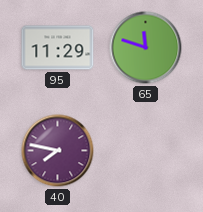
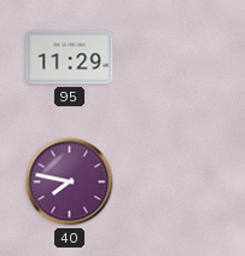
65: 11:48 -> none (146, 48)
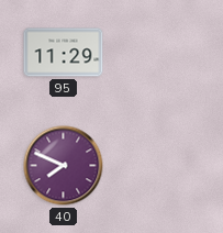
40: 7:47 -> 7:49 (64, 166)
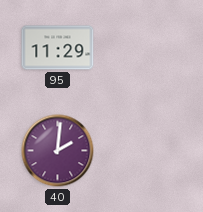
40: 7:49 -> 2:01 (58, 151)
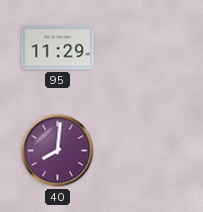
40: 2:01 -> 8:01 (58, 151)
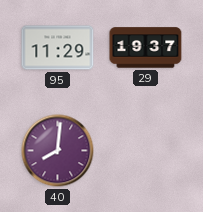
29: none -> 19:37 (146, 48)
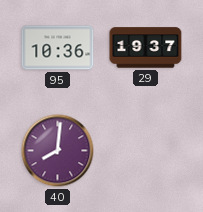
95: 11:29 -> 10:36 (58, 48)
